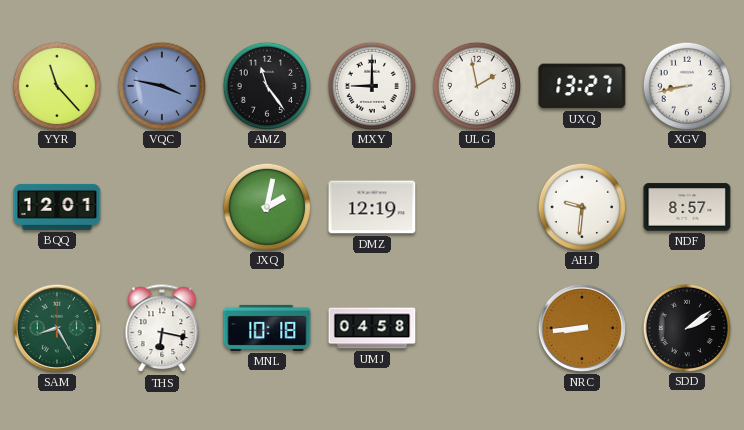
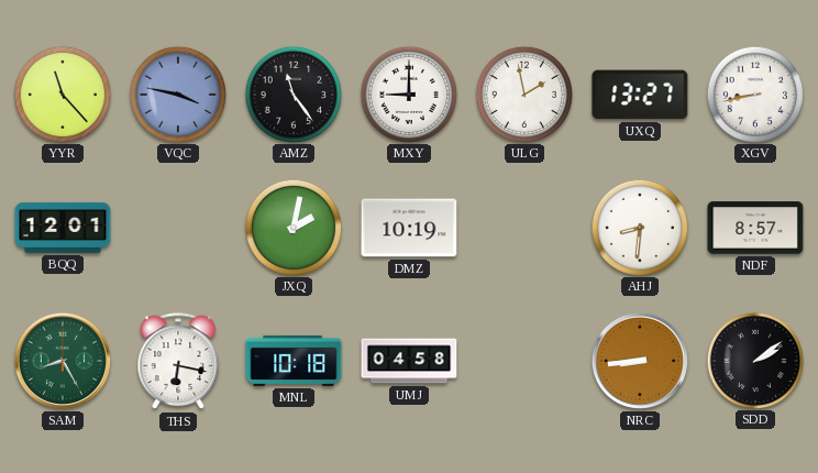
DMZ: 12:19 -> 10:19 (409, 228)
AHJ: 9:31 -> 8:31 (639, 227)
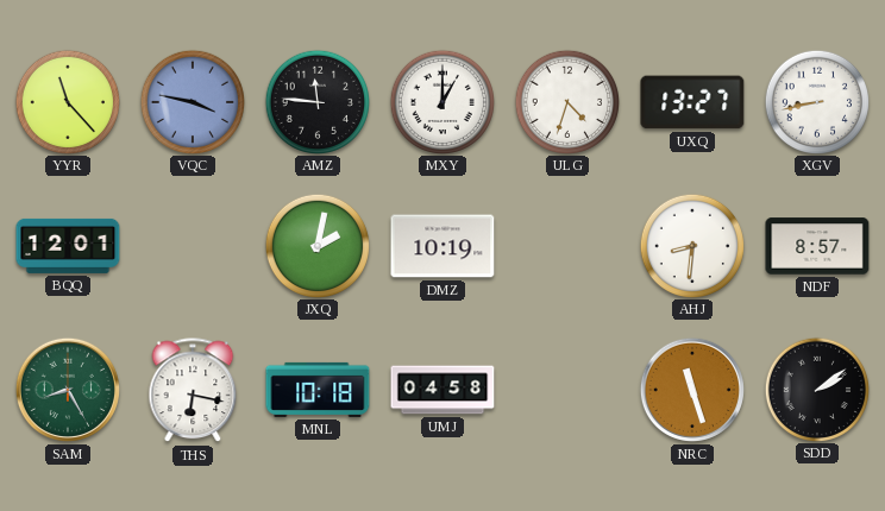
AMZ: 11:24 -> 11:46 (316, 101)
MXY: 9:00 -> 1:00 (441, 101)
ULG: 1:58 -> 4:33 (566, 101)
NRC: 8:44 -> 11:27 (692, 390)
